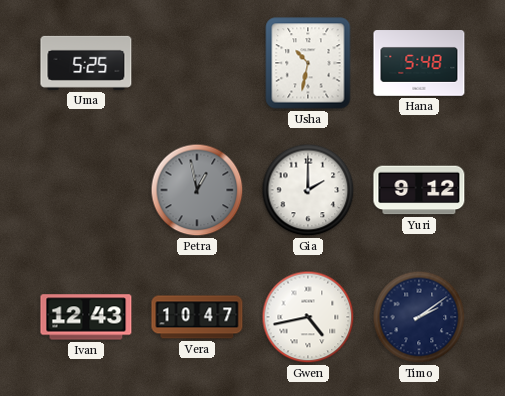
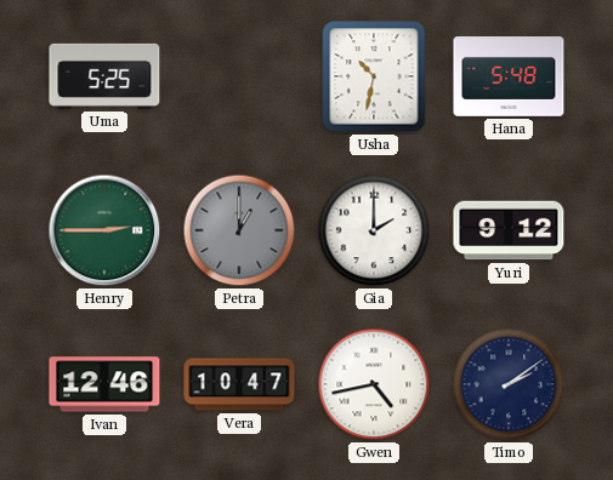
Henry: none -> 2:45 (104, 230)
Petra: 12:58 -> 1:00 (239, 230)
Ivan: 12:43 -> 12:46 (104, 384)
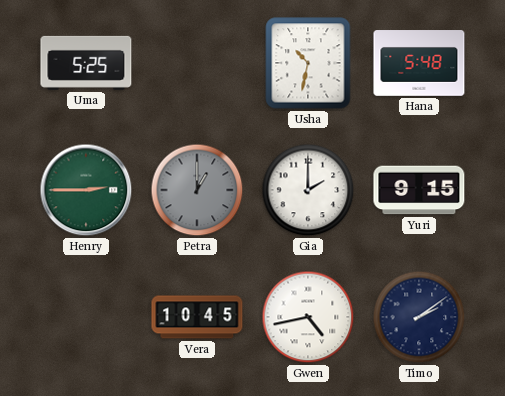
Yuri: 9:12 -> 9:15 (419, 190)
Ivan: 12:46 -> none (104, 384)
Vera: 10:47 -> 10:45 (197, 317)
